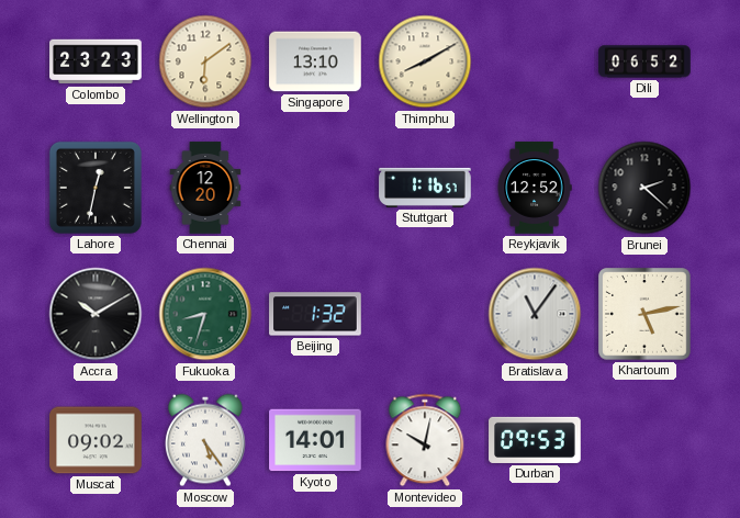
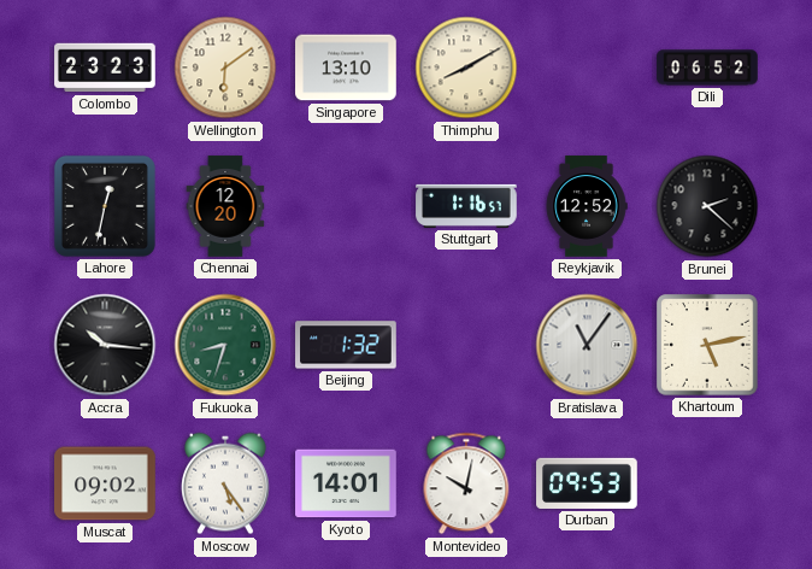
Accra: 10:10 -> 10:16 (105, 345)
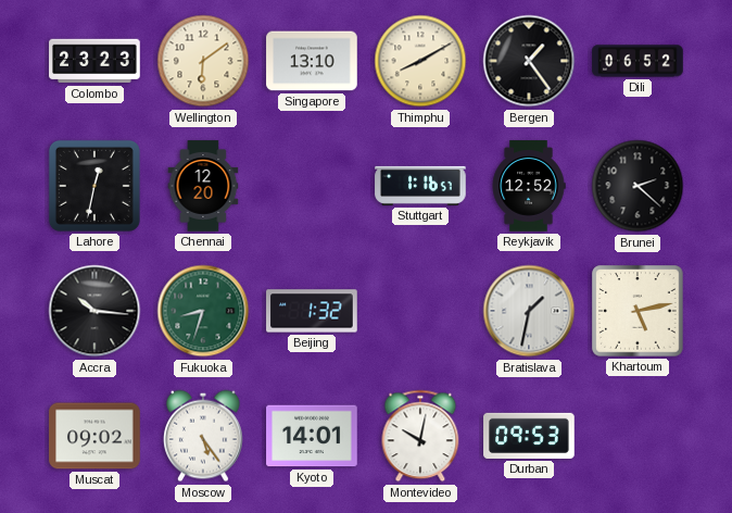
Bergen: none -> 1:24 (529, 61)
Bratislava: 11:06 -> 1:32 (529, 311)
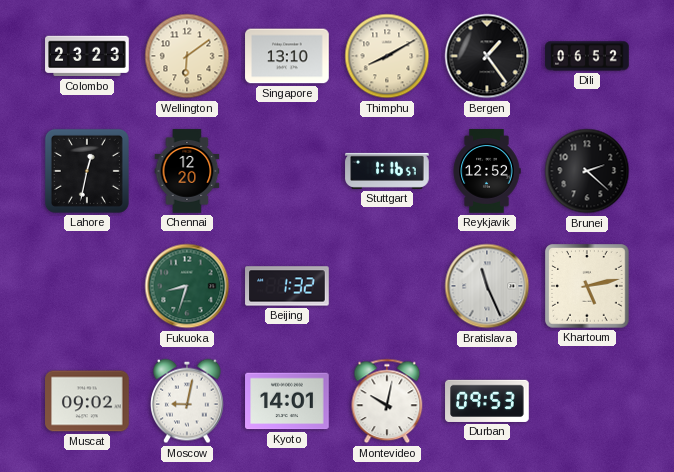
Accra: 10:16 -> none (94, 311)
Bratislava: 1:32 -> 11:26 (487, 286)
Moscow: 5:24 -> 9:02 (188, 401)
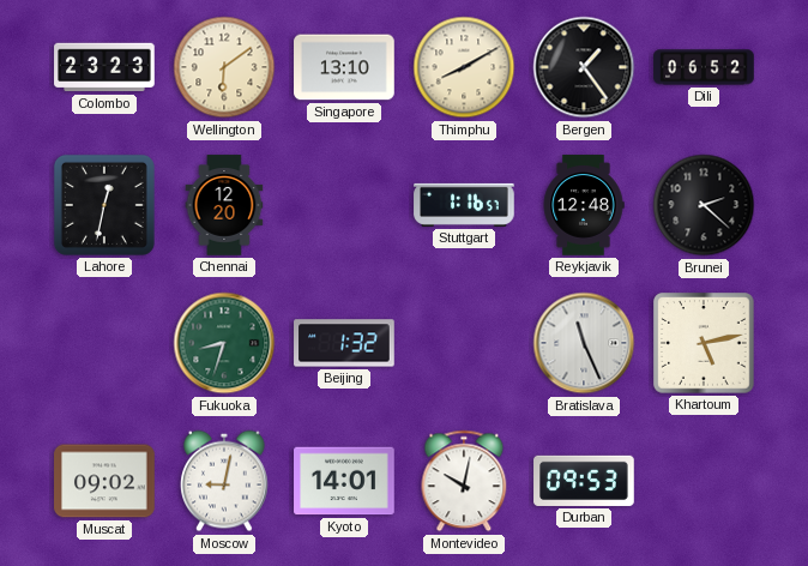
Reykjavik: 12:52 -> 12:48 (584, 205)
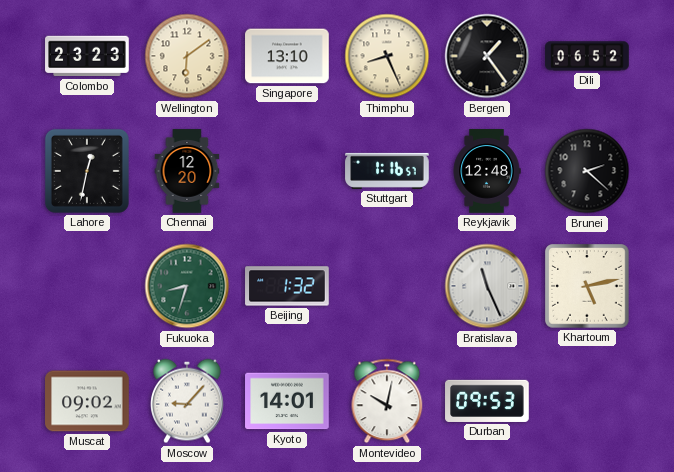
Thimphu: 8:10 -> 8:26 (387, 56)
Moscow: 9:02 -> 9:07 (188, 401)
